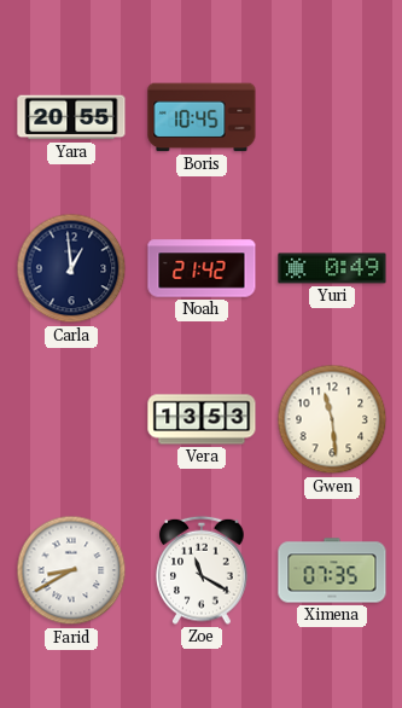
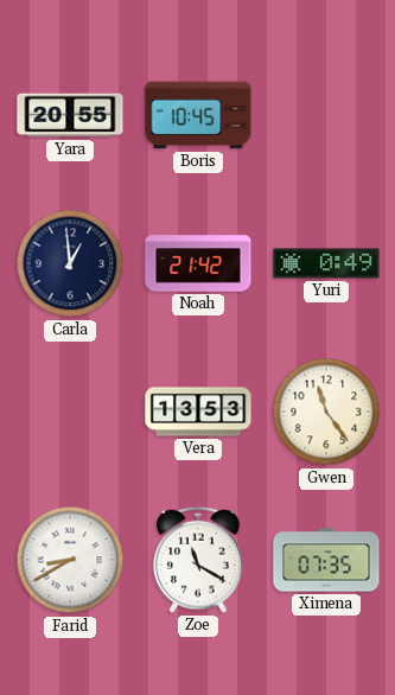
Gwen: 11:29 -> 11:24 (326, 412)
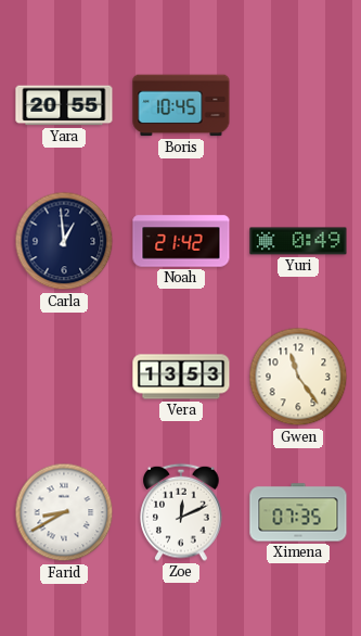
Zoe: 11:20 -> 12:11 (181, 512)
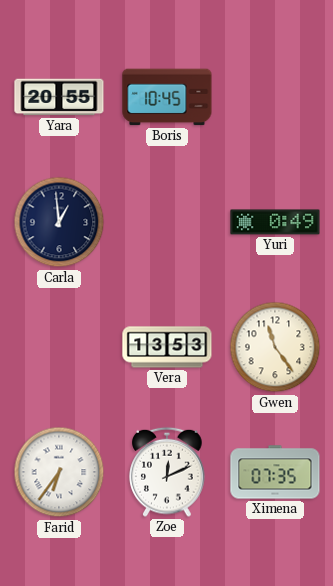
Noah: 21:42 -> none (181, 241)
Farid: 8:40 -> 6:36 (59, 472)
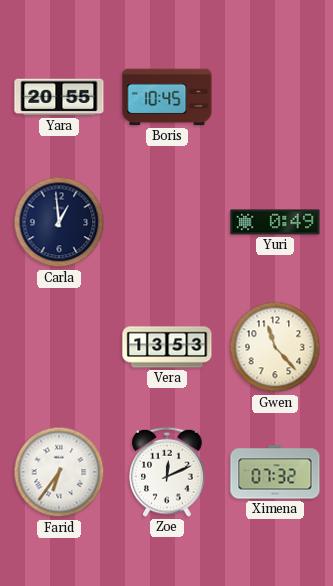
Gwen: 11:24 -> 11:23 (275, 347)
Ximena: 07:35 -> 07:32 (275, 472)
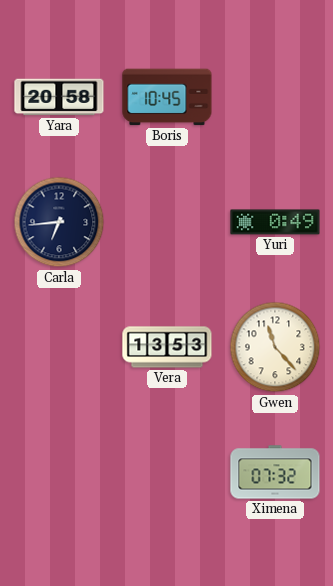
Yara: 20:55 -> 20:58 (59, 97)
Carla: 12:59 -> 6:44 (59, 222)
Farid: 6:36 -> none (59, 472)
Zoe: 12:11 -> none (167, 472)
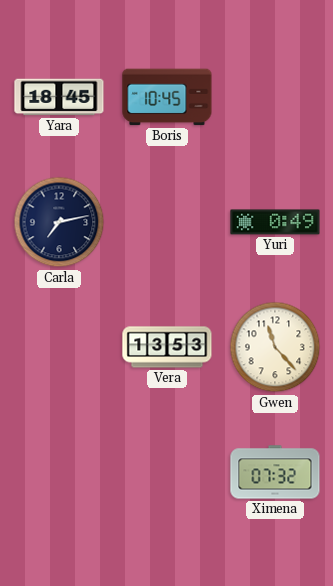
Yara: 20:58 -> 18:45 (59, 97)
Carla: 6:44 -> 7:13 (59, 222)
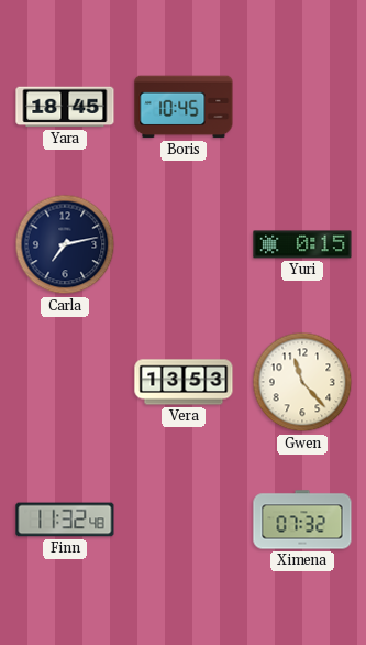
Yuri: 0:49 -> 0:15 (302, 244)
Finn: none -> 11:32 (65, 520)
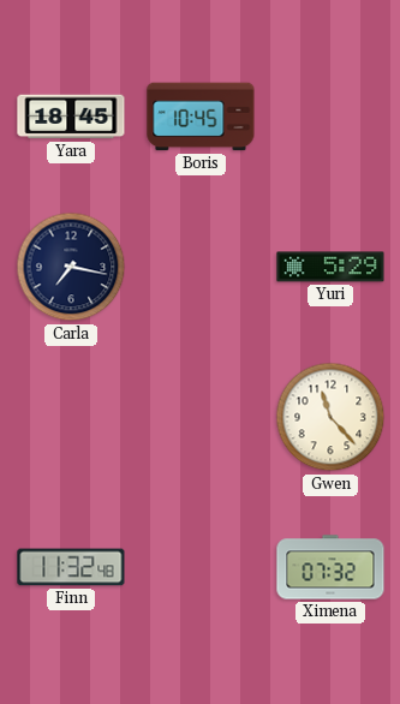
Carla: 7:13 -> 7:17 (71, 267)
Yuri: 0:15 -> 5:29 (330, 267)
Vera: 13:53 -> none (184, 382)
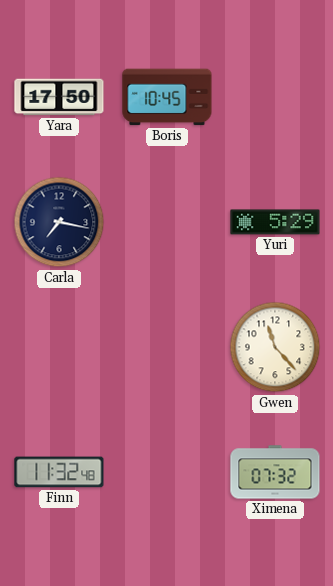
Yara: 18:45 -> 17:50 (59, 97)
